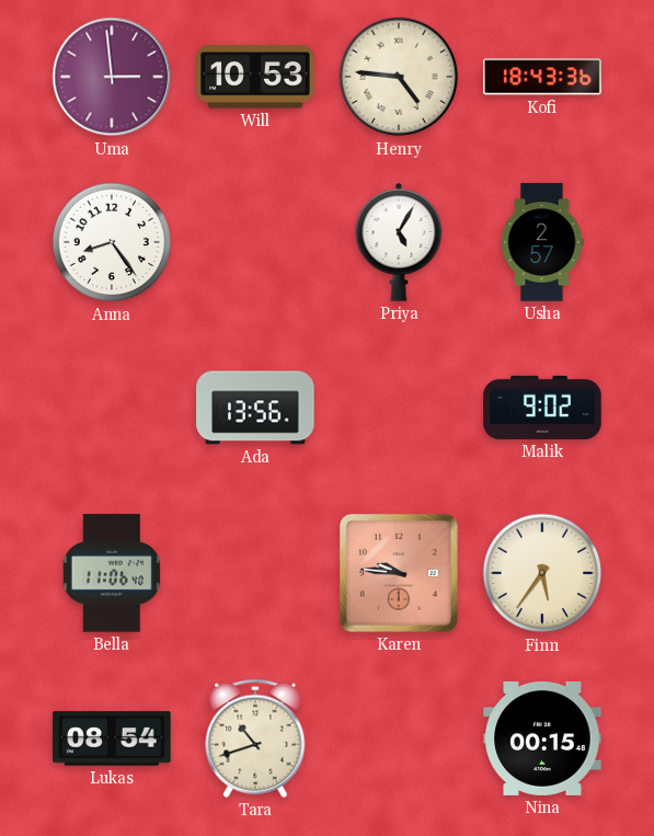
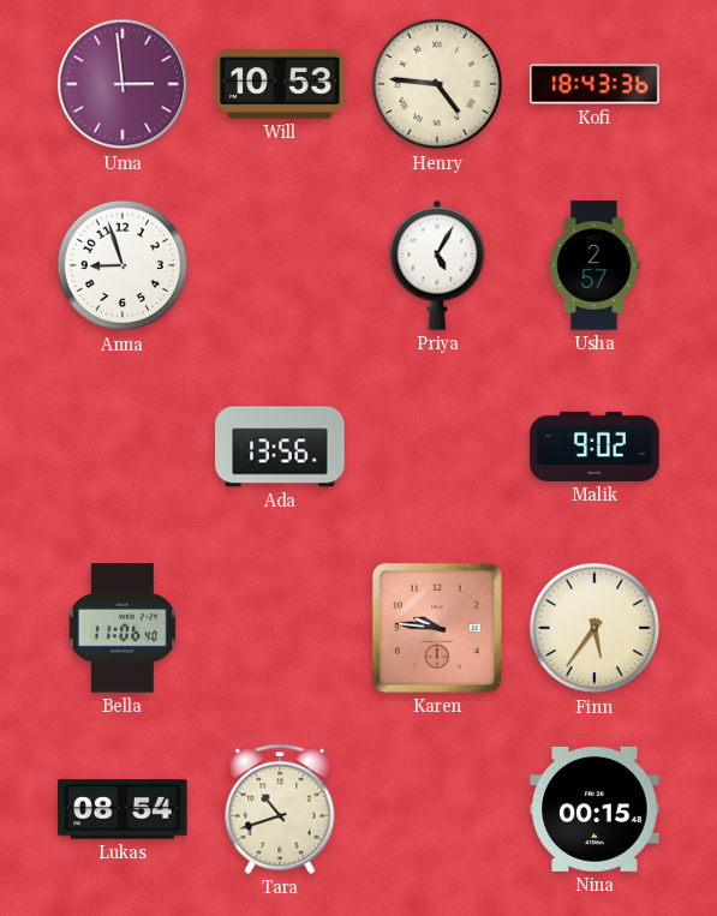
Anna: 8:24 -> 8:57 (123, 265)
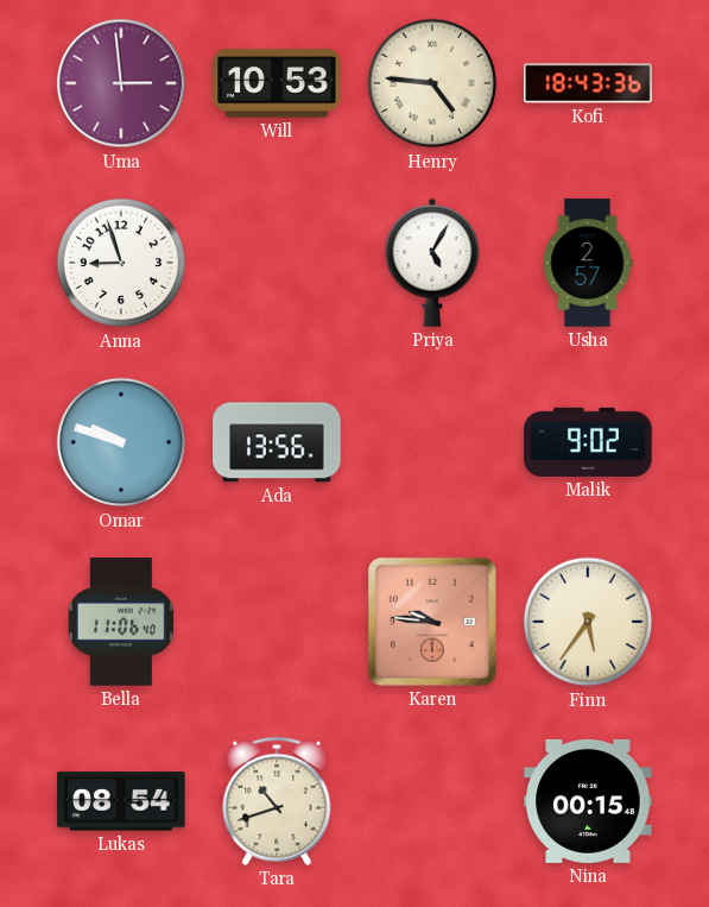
Omar: none -> 9:48 (121, 442)
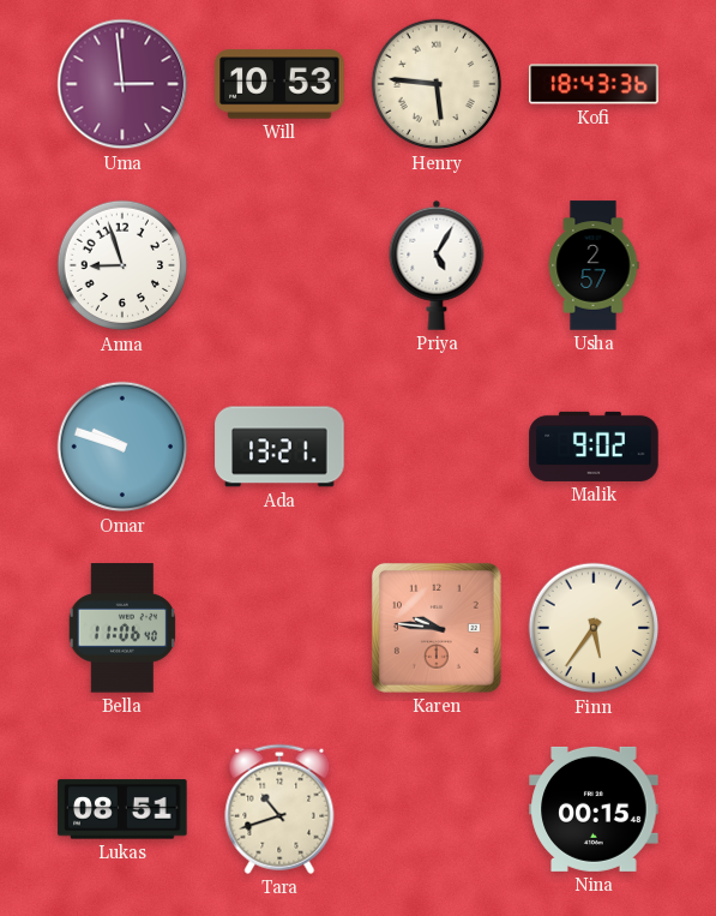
Henry: 4:46 -> 5:46 (437, 84)
Ada: 13:56 -> 13:21 (279, 447)
Lukas: 08:54 -> 08:51 (122, 809)
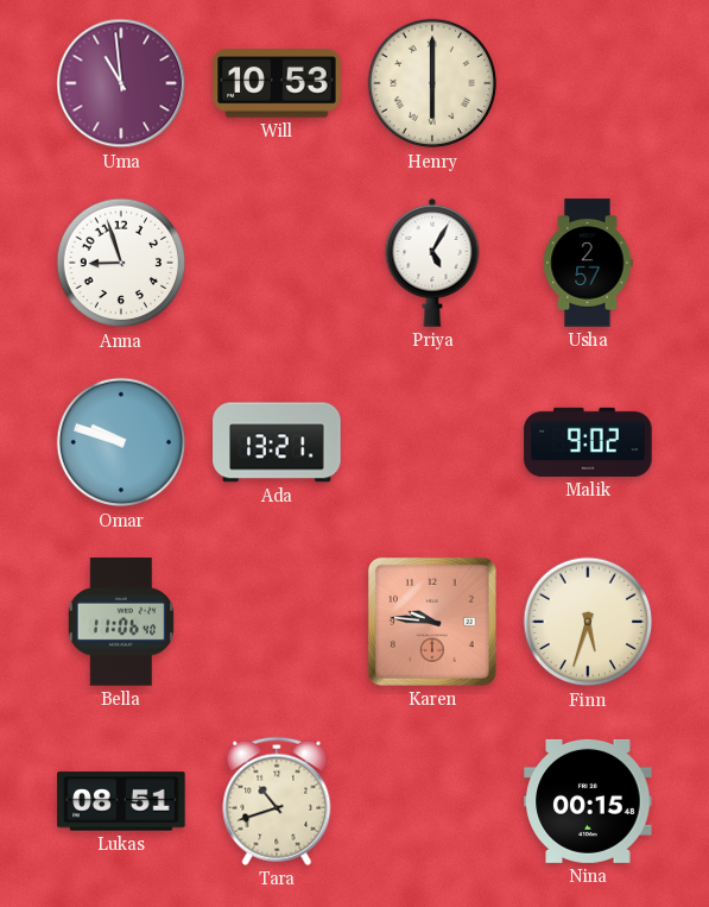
Uma: 2:59 -> 10:59 (121, 83)
Henry: 5:46 -> 6:00 (432, 83)
Kofi: 18:43 -> none (594, 84)
Finn: 5:36 -> 5:33 (588, 622)
